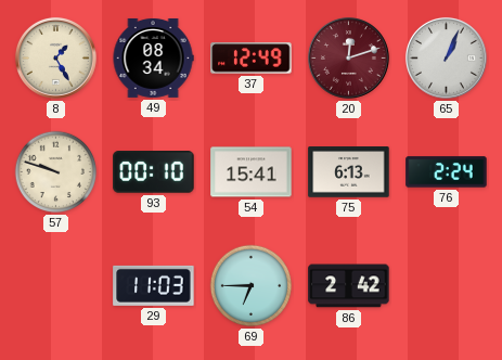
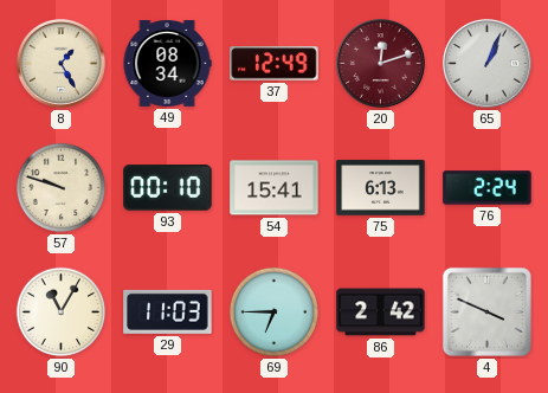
90: none -> 11:05 (62, 313)
4: none -> 3:49 (486, 311)
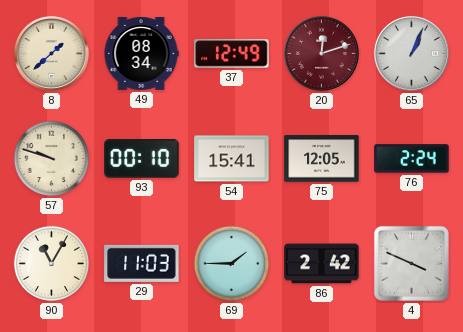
8: 1:25 -> 1:38 (51, 53)
75: 6:13 -> 12:05 (322, 159)
69: 6:45 -> 1:45 (232, 264)
